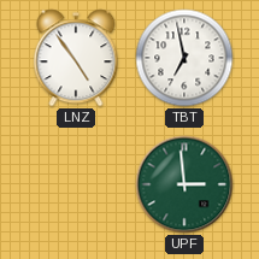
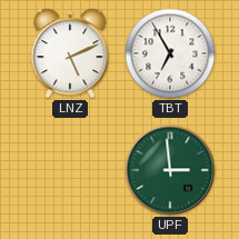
LNZ: 4:54 -> 5:11 (70, 53)
TBT: 6:58 -> 6:55 (170, 53)
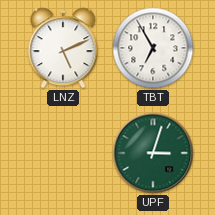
UPF: 2:59 -> 3:03 (153, 153)
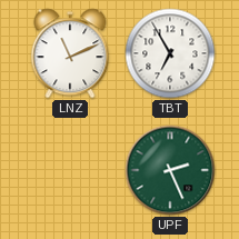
LNZ: 5:11 -> 11:11 (70, 53)
UPF: 3:03 -> 2:26 (170, 170)
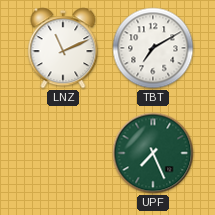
TBT: 6:55 -> 7:10 (153, 48)
UPF: 2:26 -> 7:26 (153, 153)
